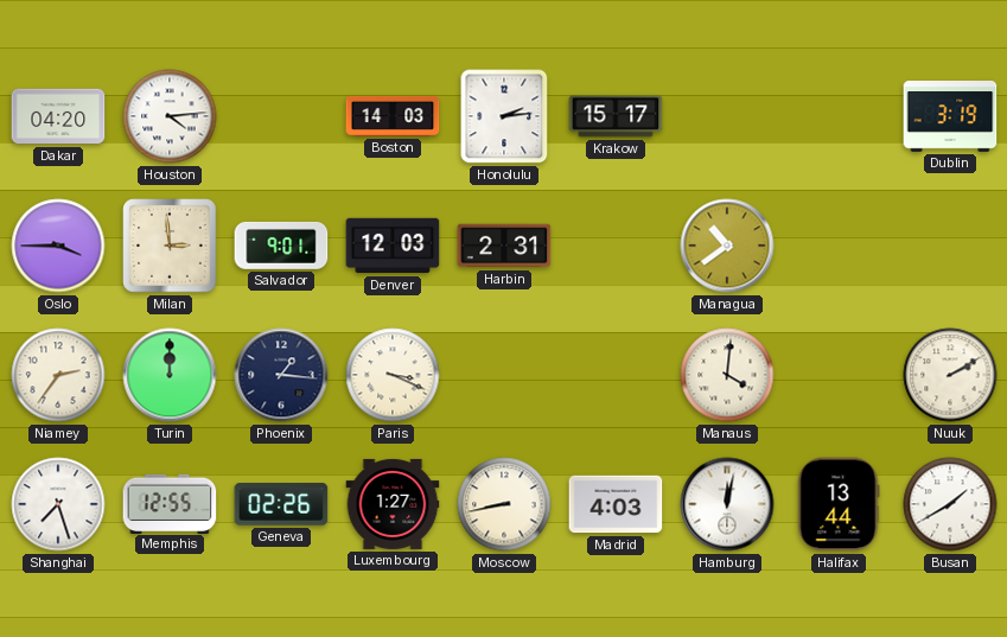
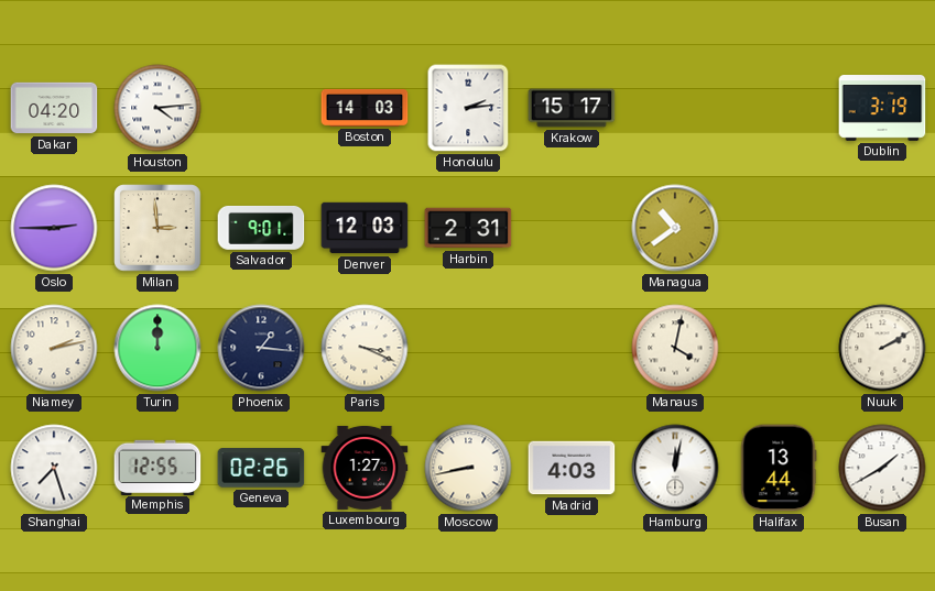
Oslo: 3:45 -> 2:45 (54, 228)
Niamey: 2:36 -> 2:13 (54, 348)
Manaus: 4:01 -> 4:02 (675, 348)
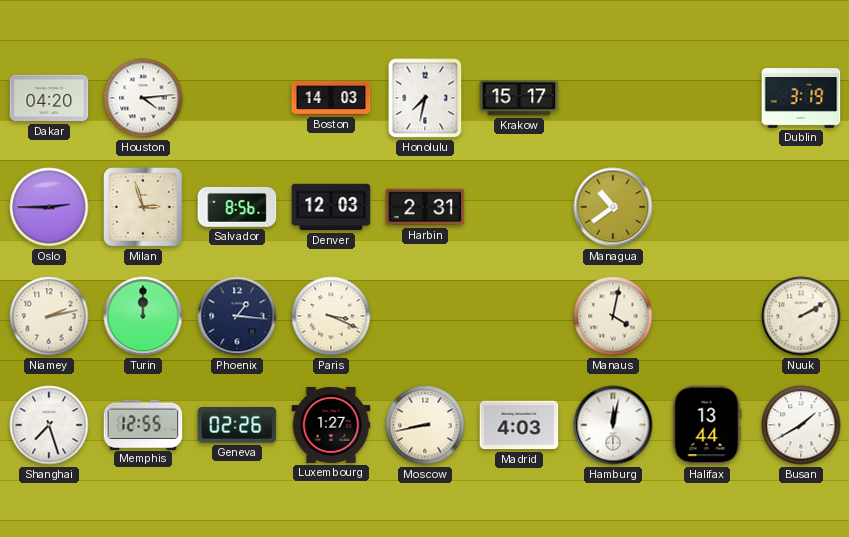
Honolulu: 2:14 -> 7:32 (425, 98)
Milan: 2:59 -> 2:57 (143, 207)
Salvador: 9:01 -> 8:56 (237, 207)
